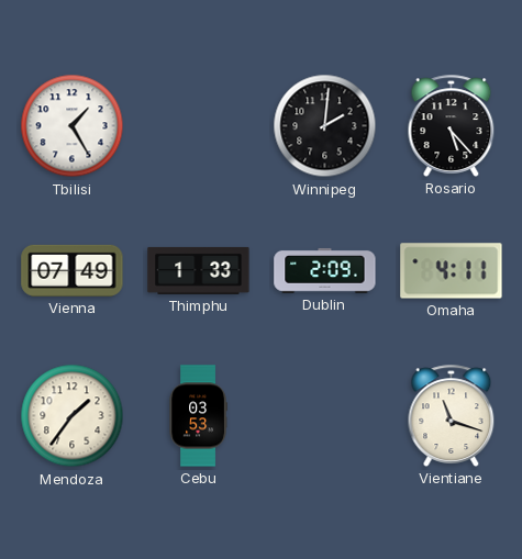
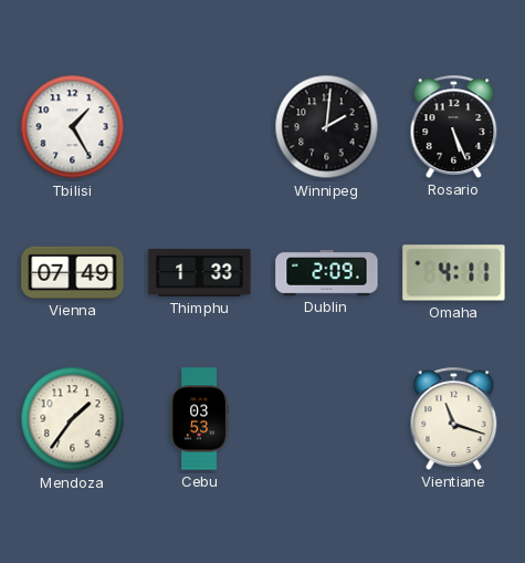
Rosario: 5:23 -> 5:26 (454, 126)
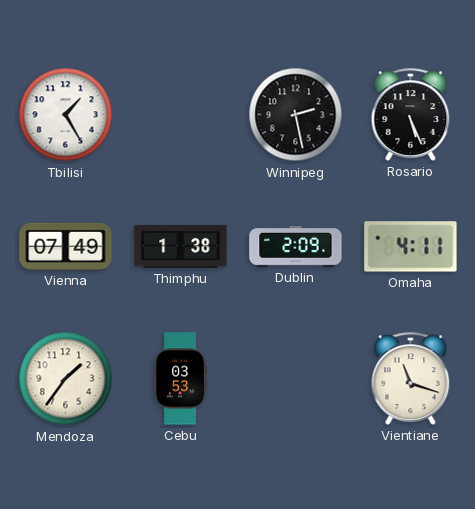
Winnipeg: 2:01 -> 2:28 (296, 115)
Thimphu: 1:33 -> 1:38 (181, 246)
